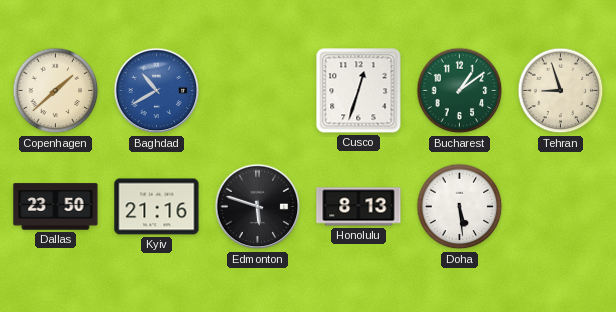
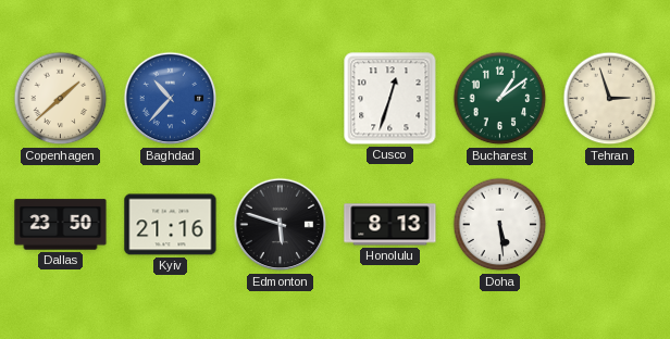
Baghdad: 10:40 -> 10:37 (171, 99)
Tehran: 8:57 -> 2:57 (610, 99)
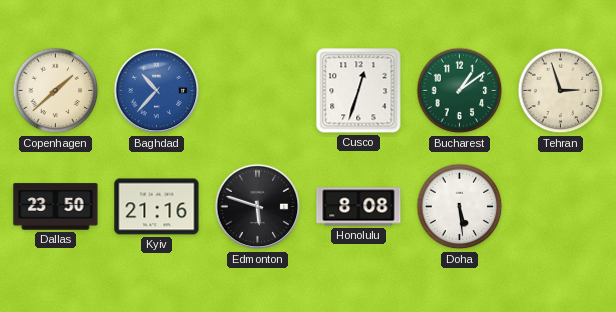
Honolulu: 8:13 -> 8:08 (359, 207)
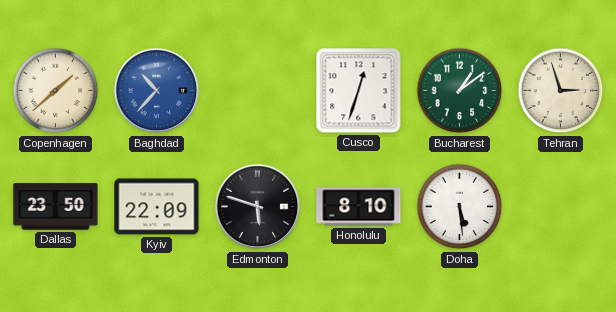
Kyiv: 21:16 -> 22:09 (157, 207)
Honolulu: 8:08 -> 8:10 (359, 207)
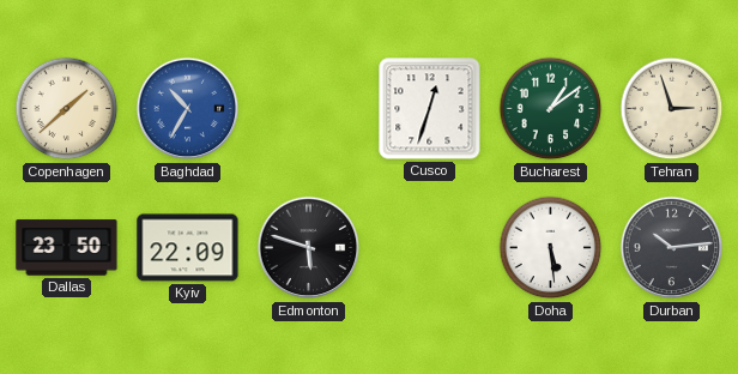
Baghdad: 10:37 -> 10:35 (188, 109)
Honolulu: 8:10 -> none (359, 207)
Durban: none -> 10:14 (672, 248)
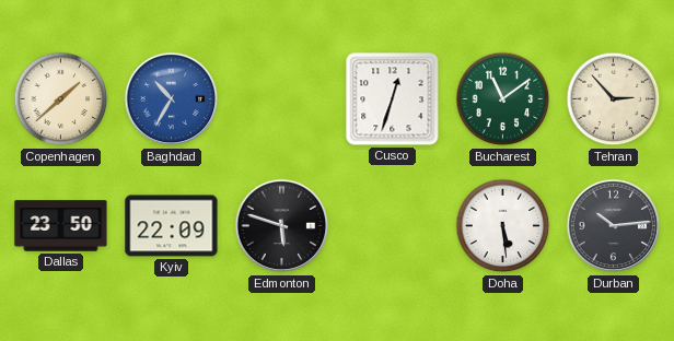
Bucharest: 1:09 -> 11:09 (503, 99)
Tehran: 2:57 -> 2:53 (614, 99)
